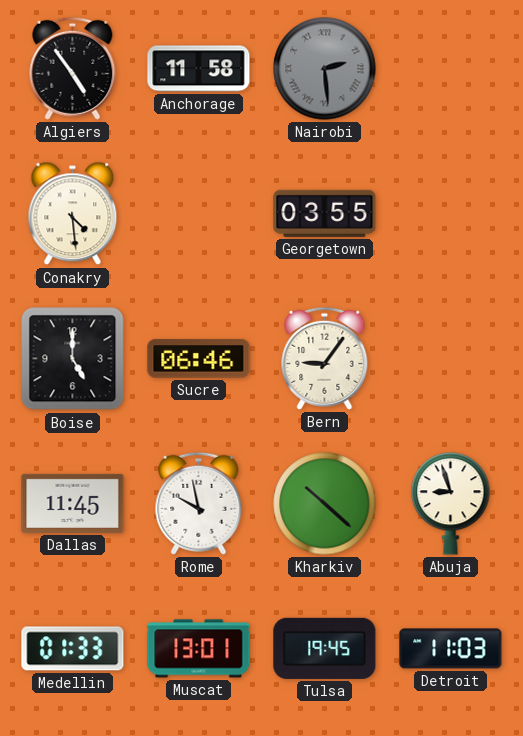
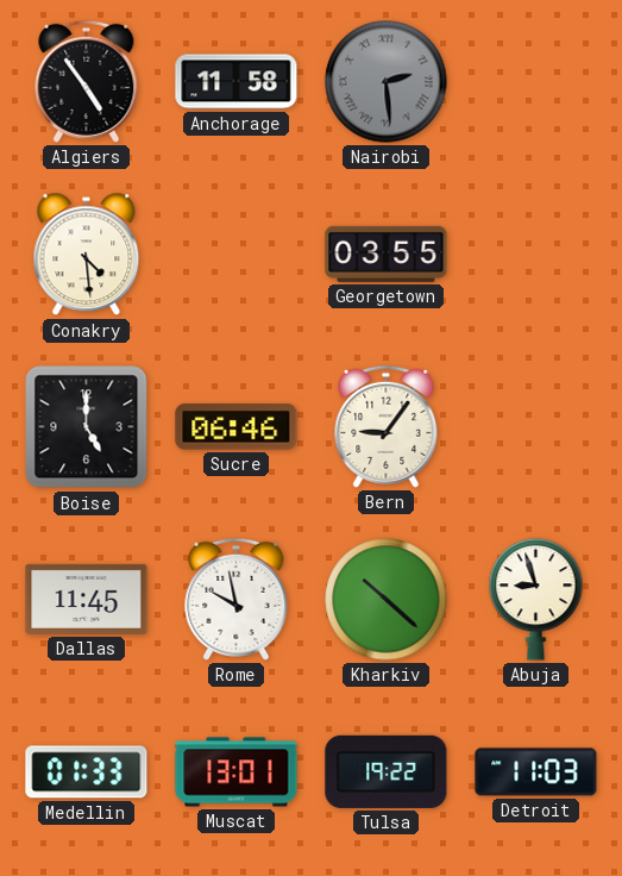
Tulsa: 19:45 -> 19:22 (387, 771)
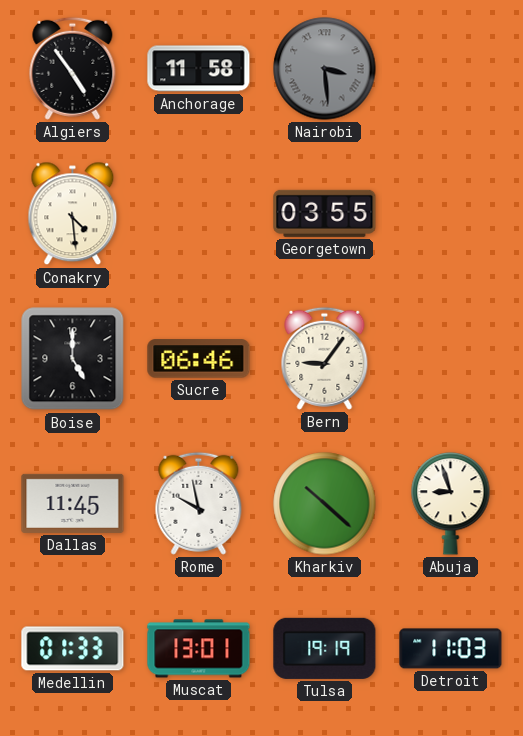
Nairobi: 2:29 -> 3:29 (325, 69)
Tulsa: 19:22 -> 19:19 (325, 648)
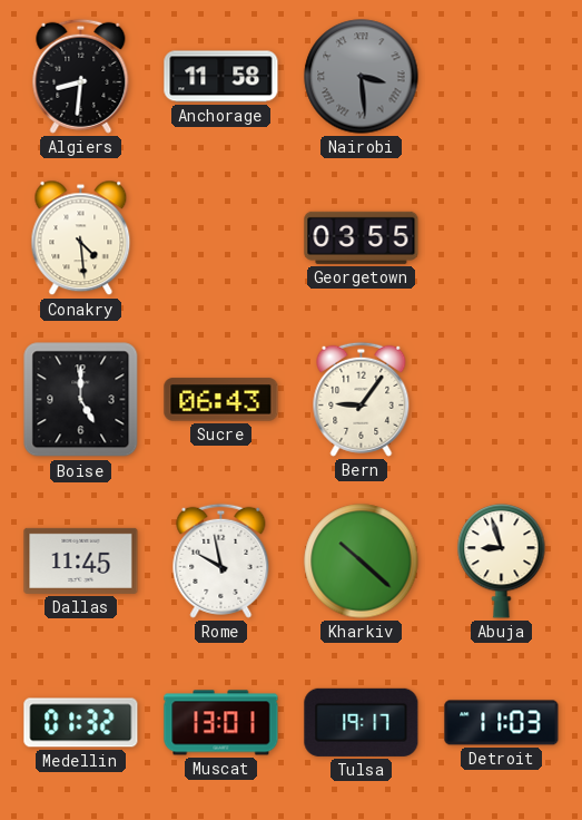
Algiers: 4:54 -> 8:31 (81, 76)
Sucre: 06:46 -> 06:43 (221, 400)
Medellin: 01:33 -> 01:32 (81, 723)
Tulsa: 19:19 -> 19:17 (362, 722)
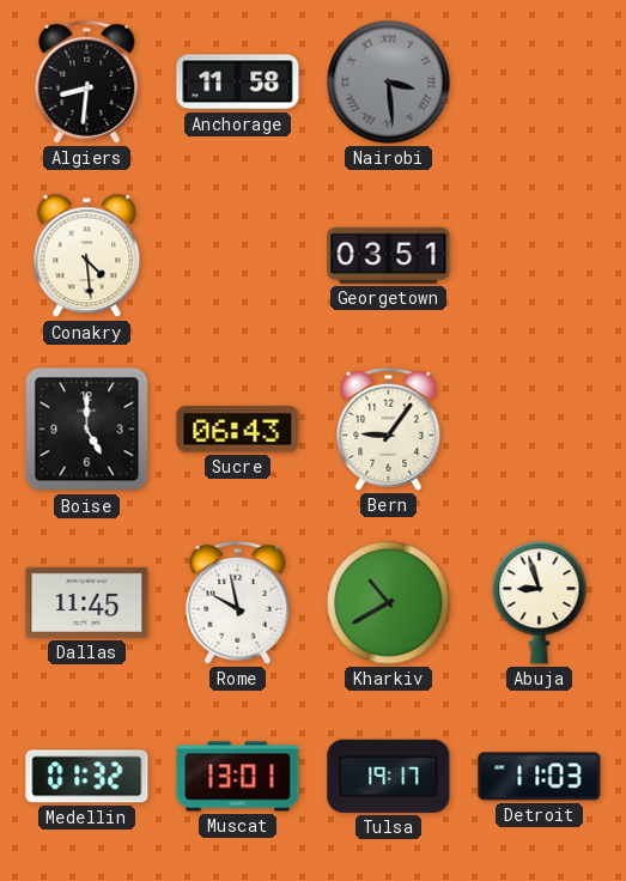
Georgetown: 03:55 -> 03:51 (389, 255)
Kharkiv: 10:22 -> 10:40 (389, 603)
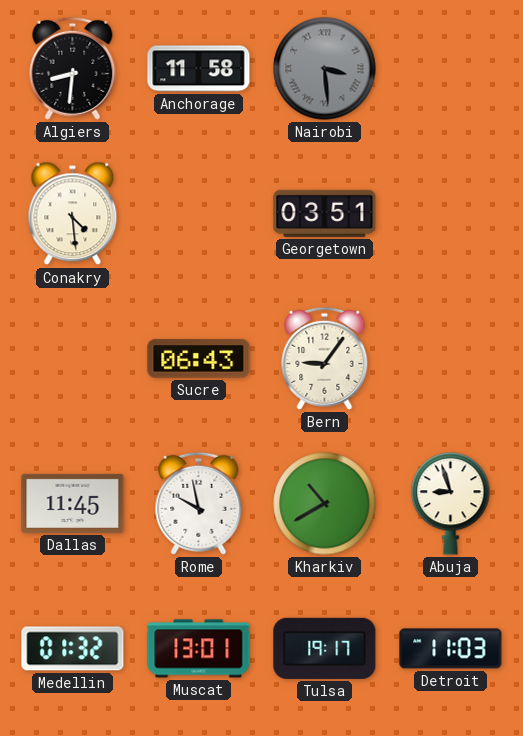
Boise: 5:00 -> none (87, 430)
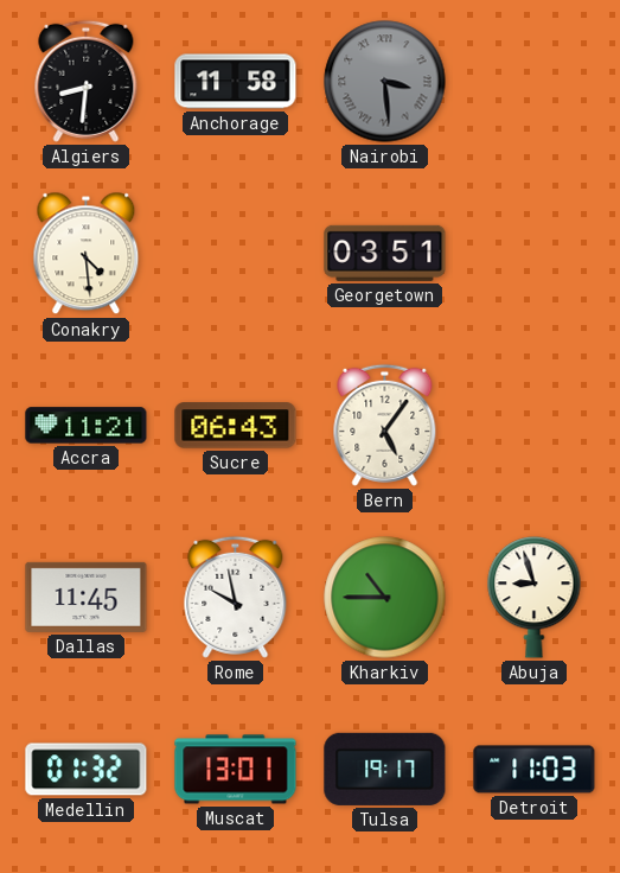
Accra: none -> 11:21 (87, 426)
Bern: 9:06 -> 5:06 (385, 425)
Kharkiv: 10:40 -> 10:45 (385, 598)
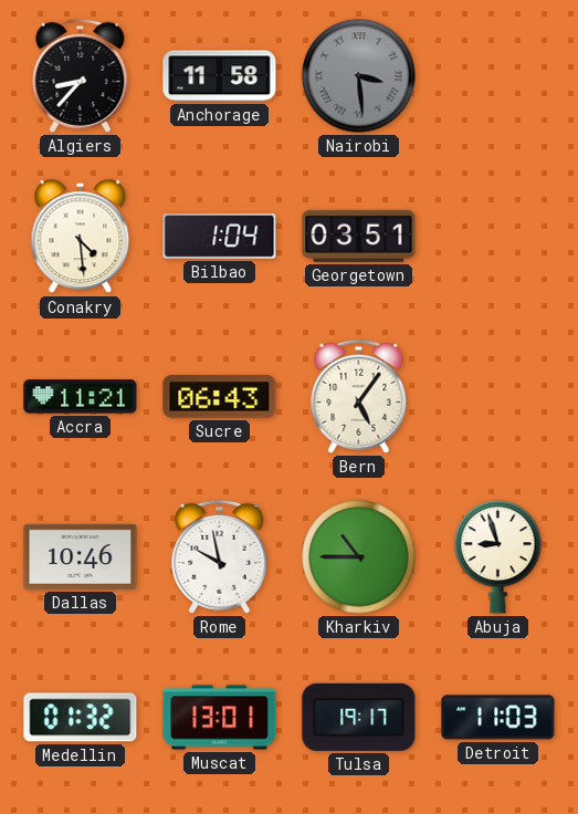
Algiers: 8:31 -> 8:37 (81, 75)
Bilbao: none -> 1:04 (220, 236)
Dallas: 11:45 -> 10:46 (81, 556)
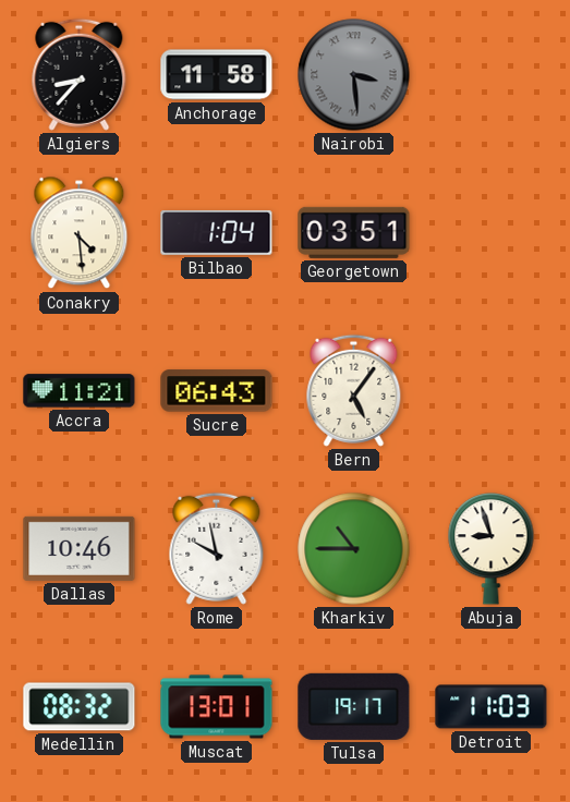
Medellin: 01:32 -> 08:32 (80, 707)
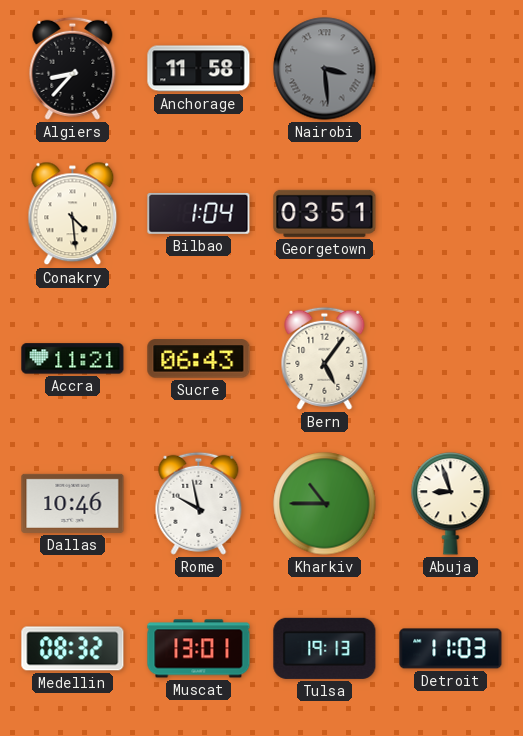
Tulsa: 19:17 -> 19:13 (325, 648)
